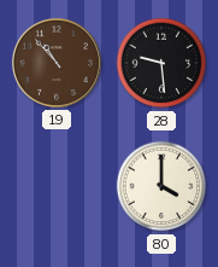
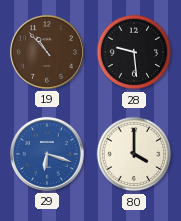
29: none -> 6:18 (47, 154)
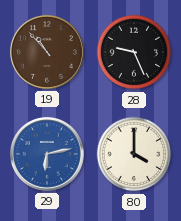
28: 9:29 -> 9:26 (134, 52)
29: 6:18 -> 6:13 (47, 154)
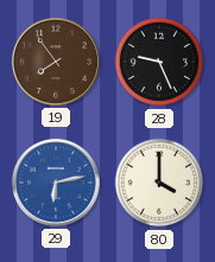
19: 10:53 -> 7:54 (56, 62)
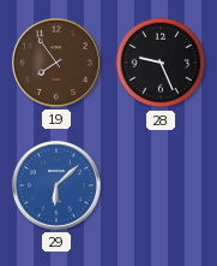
29: 6:13 -> 6:08 (56, 185)
80: 4:00 -> none (159, 183)
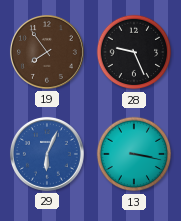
29: 6:08 -> 6:04 (47, 154)
13: none -> 3:17 (134, 154)
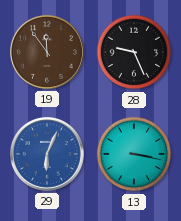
19: 7:54 -> 11:54 (47, 52)
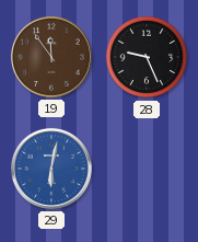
29: 6:04 -> 6:02 (51, 169)
13: 3:17 -> none (134, 154)
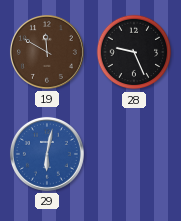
19: 11:54 -> 11:50 (47, 52)
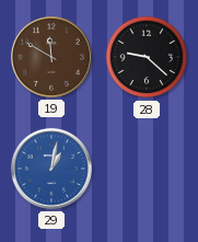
28: 9:26 -> 9:22 (147, 57)
29: 6:02 -> 1:02 (51, 169)
